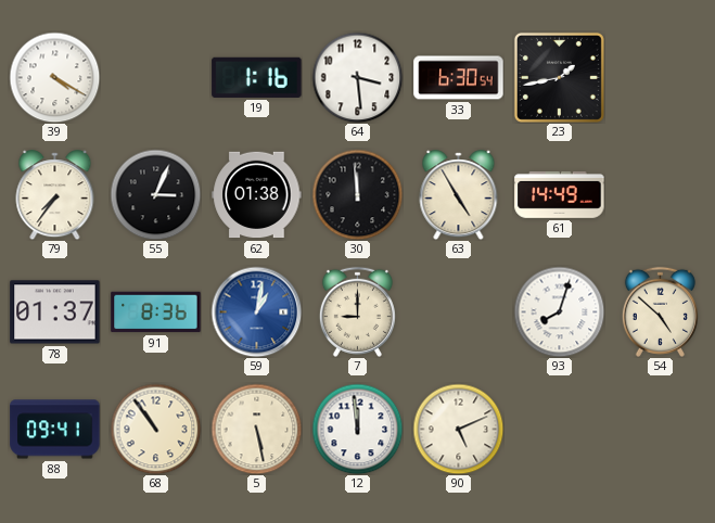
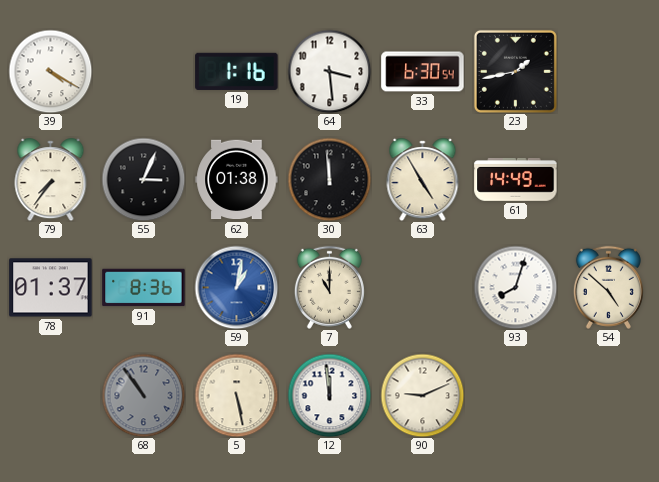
7: 9:00 -> 11:00 (329, 287)
88: 09:41 -> none (55, 430)
68 dial: cream -> grey (143, 395)
90: 5:11 -> 9:11 (422, 395)
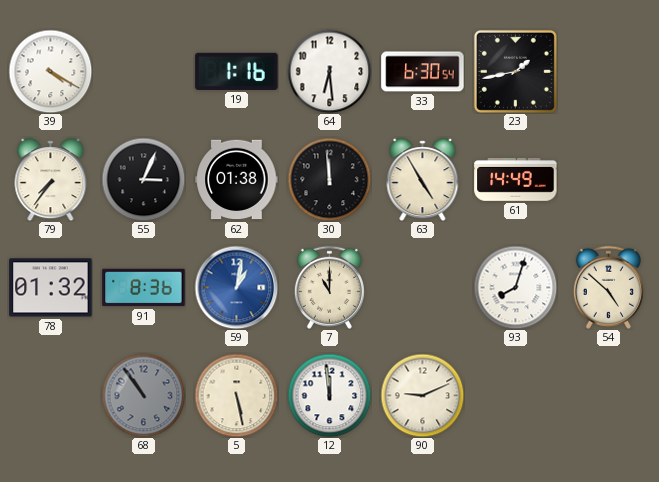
64: 3:29 -> 6:29 (329, 71)
78: 01:37 -> 01:32 (51, 288)
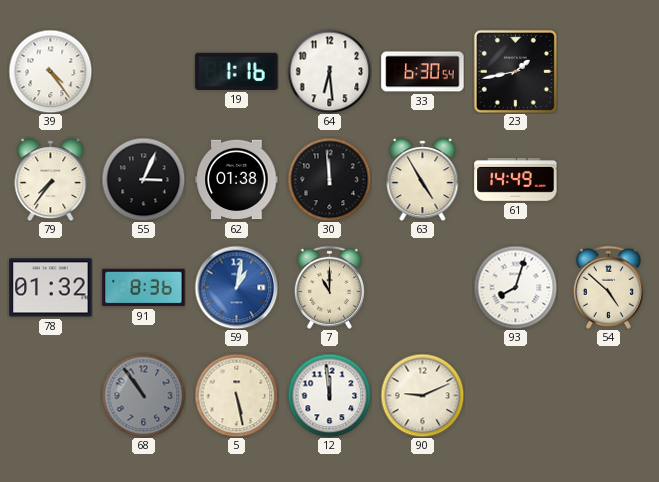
39: 4:20 -> 4:24 (50, 71)
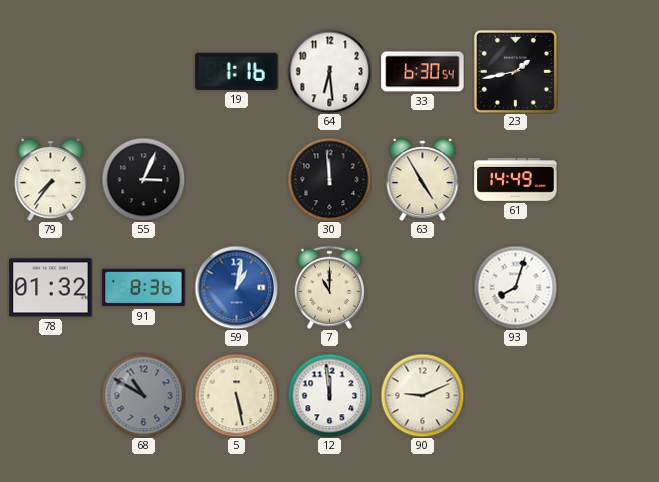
39: 4:24 -> none (50, 71)
62: 01:38 -> none (237, 180)
54: 4:52 -> none (608, 287)
68: 10:54 -> 10:50 (143, 395)
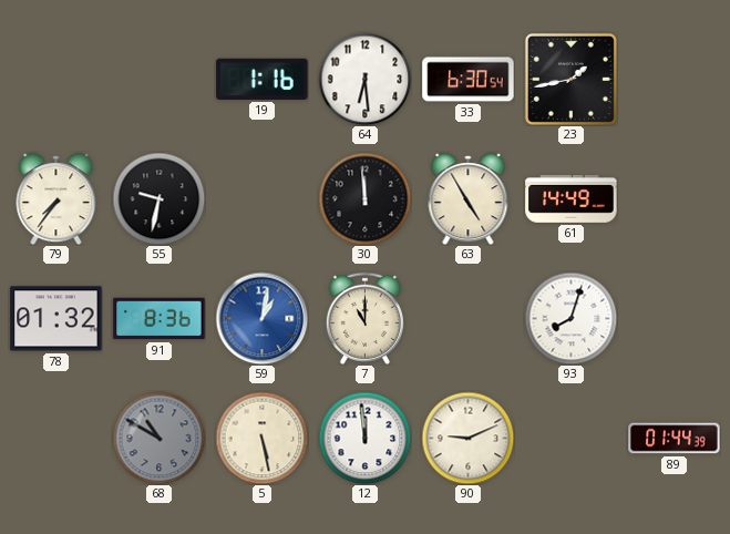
55: 3:04 -> 9:32 (158, 198)
89: none -> 01:44 (675, 439)
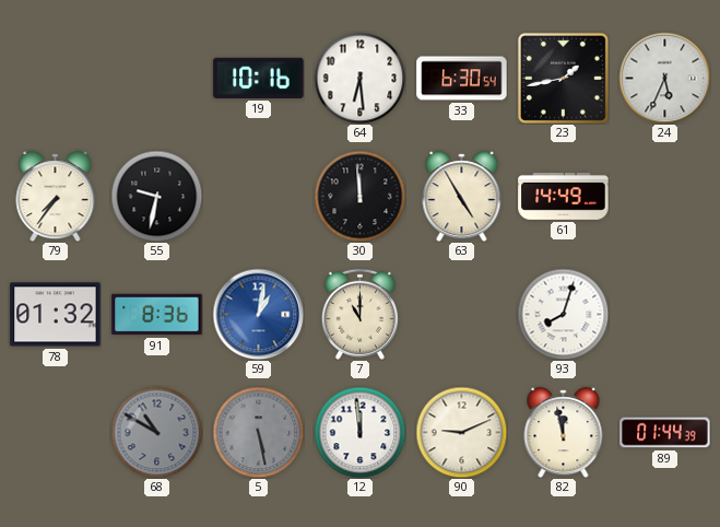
19: 1:16 -> 10:16 (259, 78)
24: none -> 5:34 (664, 78)
5 dial: cream -> grey (258, 432)
82: none -> 11:58 (564, 433)
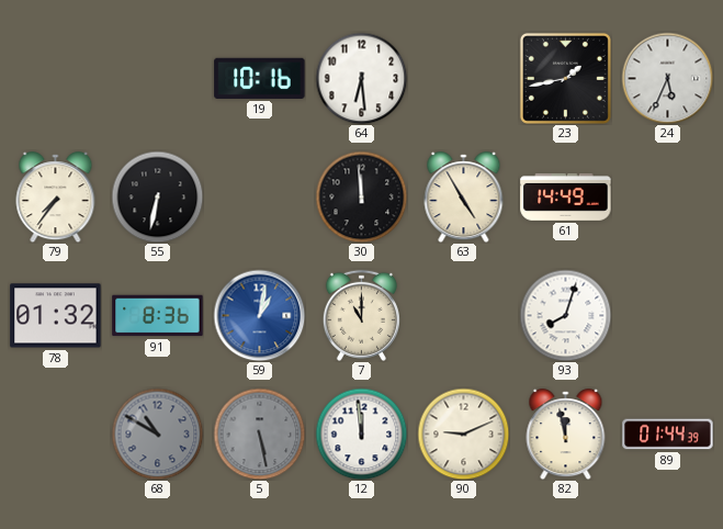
33: 6:30 -> none (462, 79)
55: 9:32 -> 6:32 (157, 196)
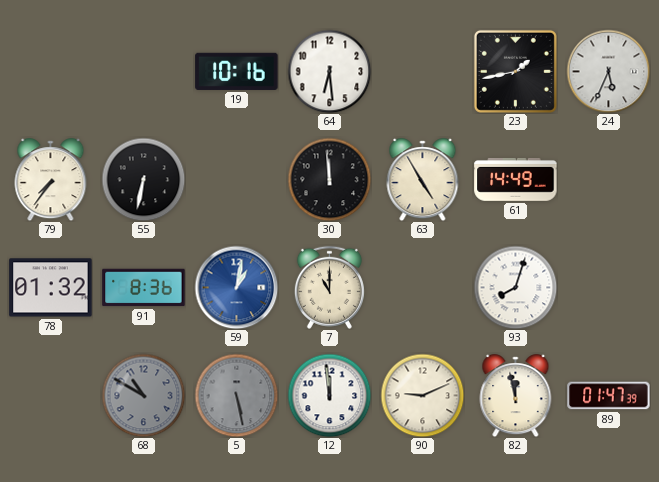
89: 01:44 -> 01:47 (609, 396)
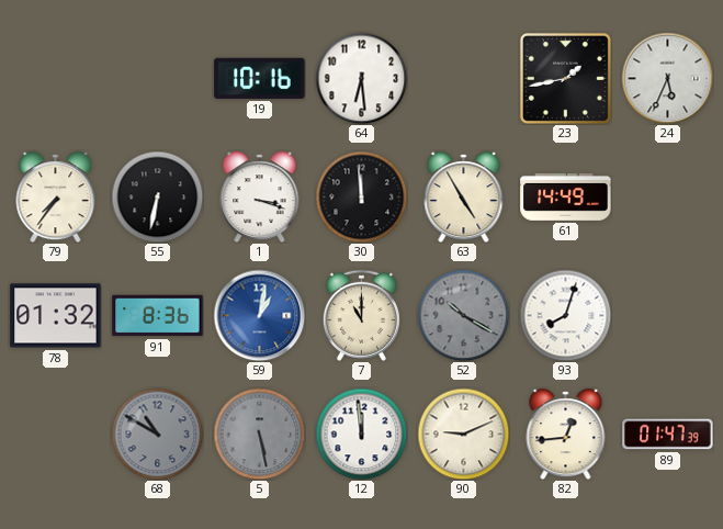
1: none -> 3:18 (260, 198)
52: none -> 10:20 (463, 315)
82: 11:58 -> 12:44 (566, 435)
